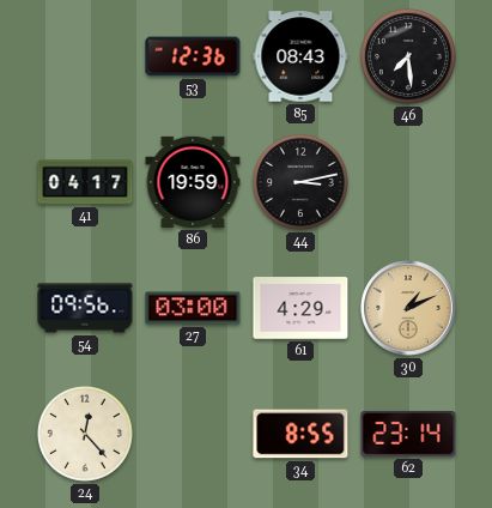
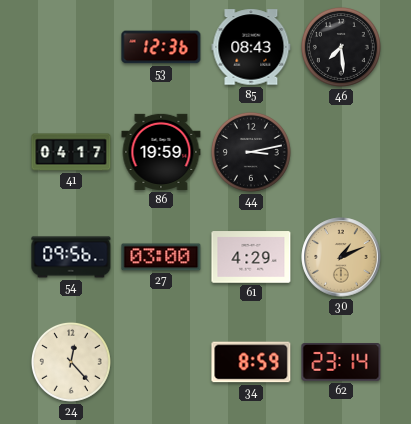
34: 8:55 -> 8:59 (251, 362)
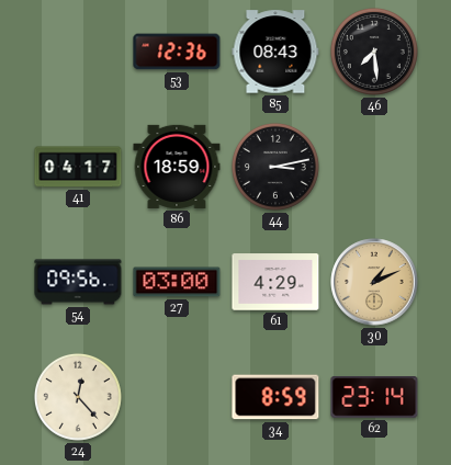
86: 19:59 -> 18:59 (177, 167)
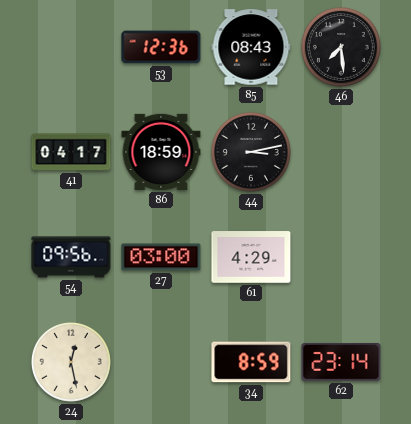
30: 1:11 -> none (374, 282)
24: 12:23 -> 12:28 (71, 362)
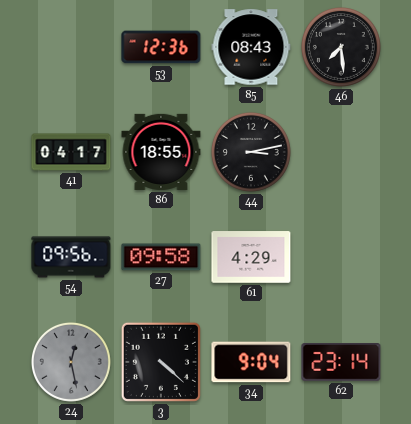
86: 18:59 -> 18:55 (161, 152)
27: 03:00 -> 09:58 (161, 257)
24 dial: cream -> grey (71, 362)
3: none -> 4:22 (161, 362)
34: 8:59 -> 9:04 (251, 362)
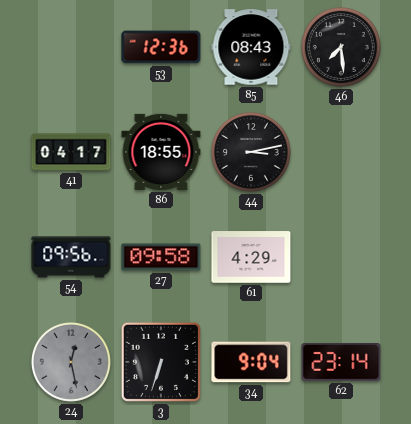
3: 4:22 -> 6:33 (161, 362)
